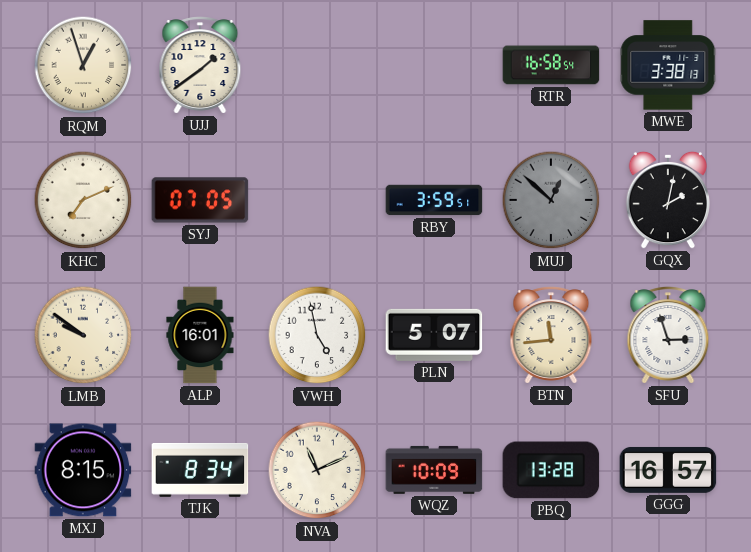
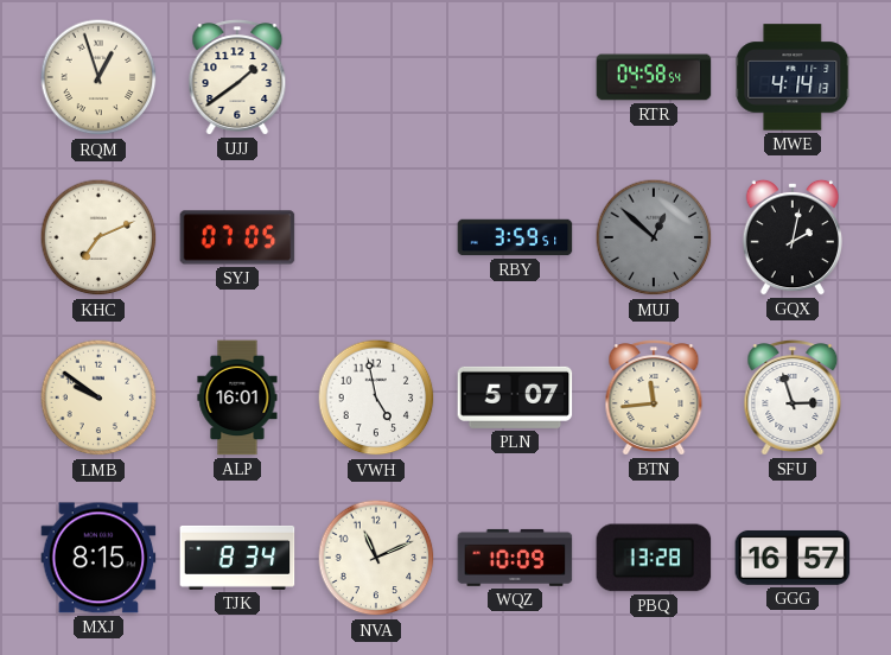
RTR: 16:58 -> 04:58 (654, 77)
MWE: 3:38 -> 4:14 (793, 77)
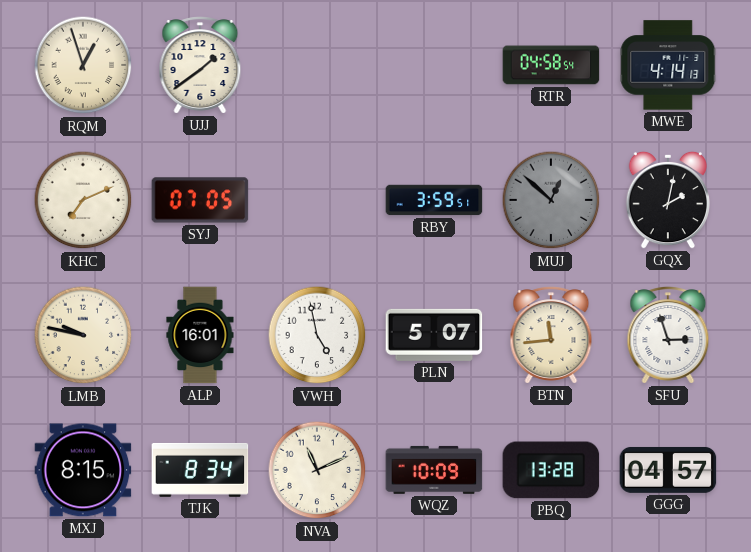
LMB: 9:51 -> 9:47 (83, 335)
GGG: 16:57 -> 04:57 (668, 470)
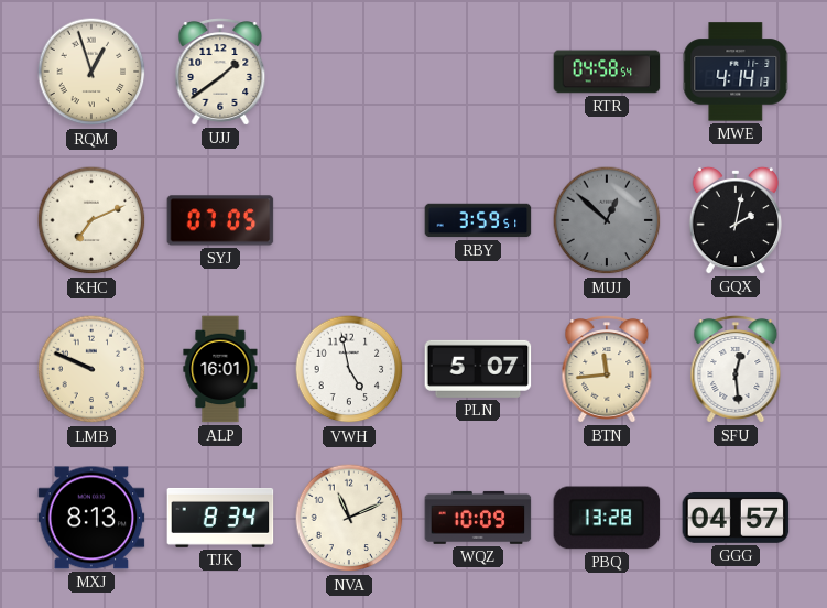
LMB: 9:47 -> 9:49 (91, 369)
SFU: 2:57 -> 12:29 (736, 369)
MXJ: 8:15 -> 8:13 (91, 518)
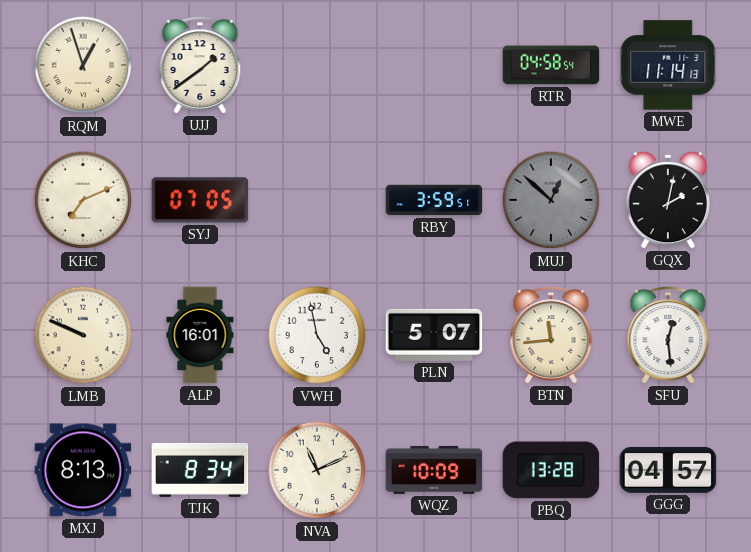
MWE: 4:14 -> 11:14 (668, 65)
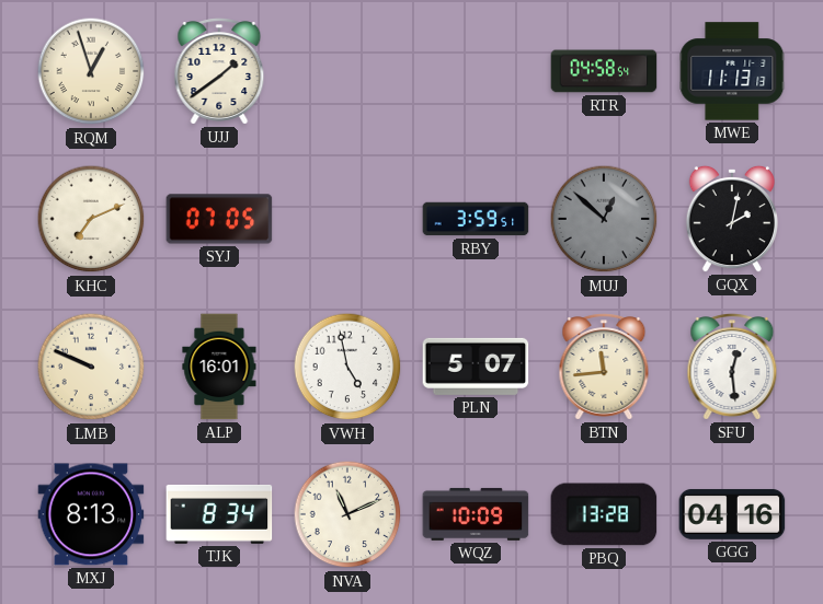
MWE: 11:14 -> 11:13 (732, 71)
GGG: 04:57 -> 04:16 (732, 514)
